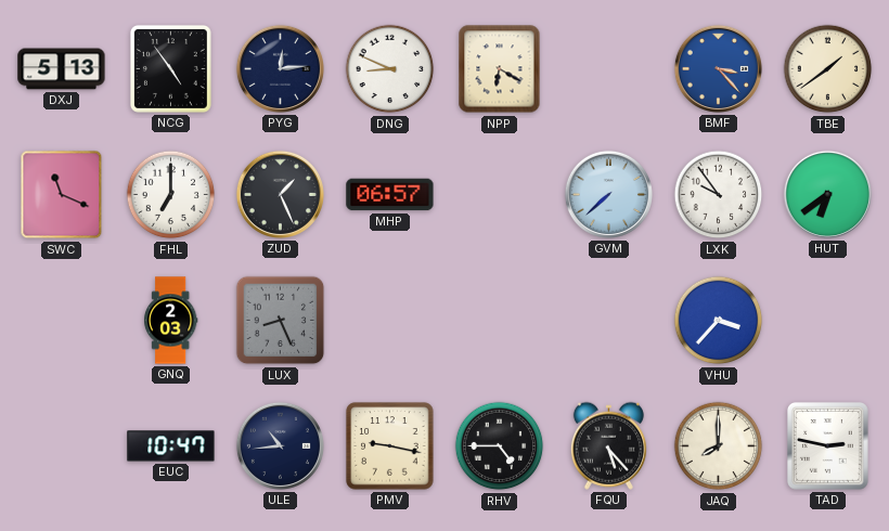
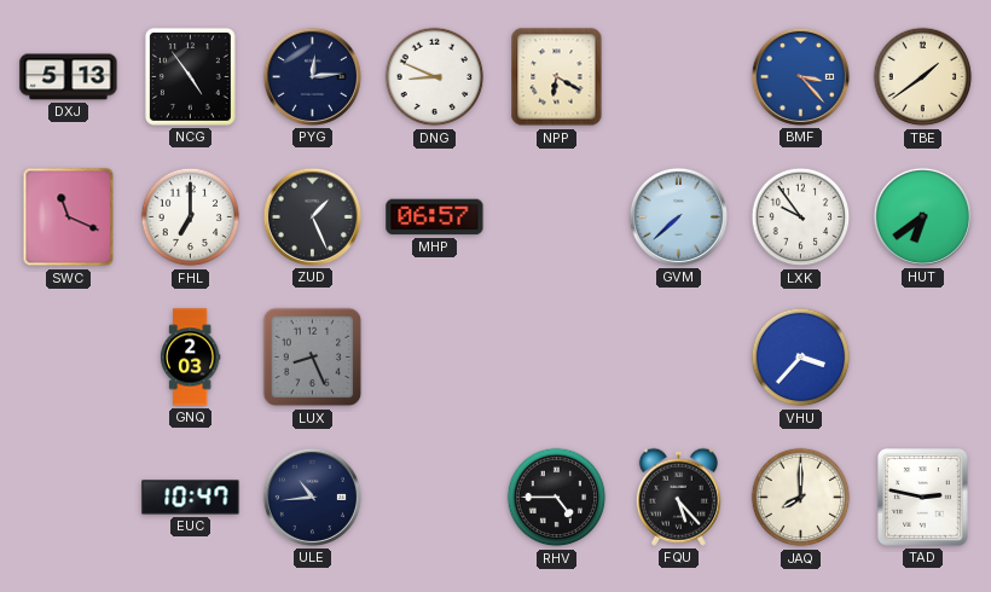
PMV: 9:17 -> none (390, 446)
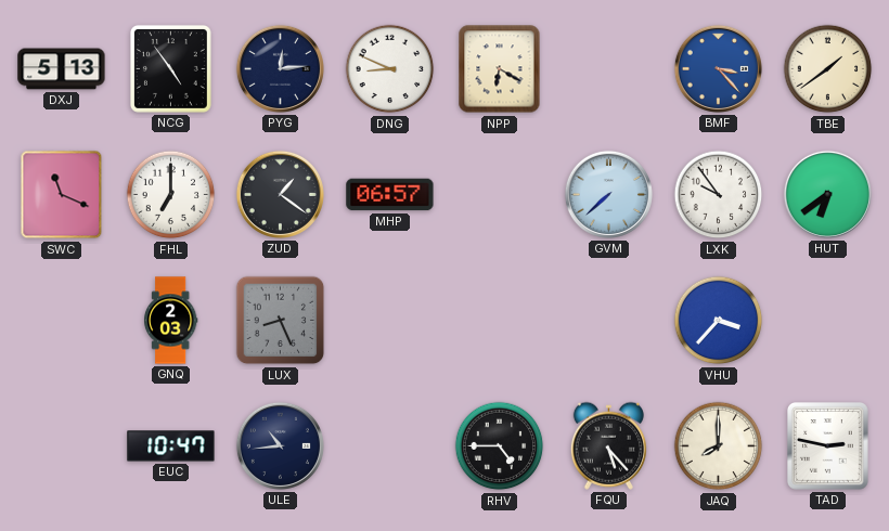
ZUD: 1:26 -> 1:21 (280, 194)
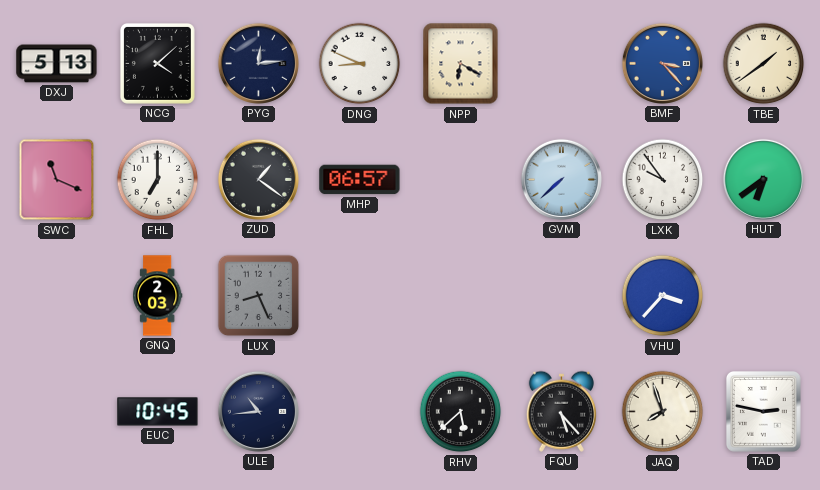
NCG: 4:54 -> 4:08 (157, 63)
EUC: 10:47 -> 10:45 (158, 412)
RHV: 4:45 -> 5:38 (461, 412)
JAQ: 8:00 -> 7:57 (663, 412)
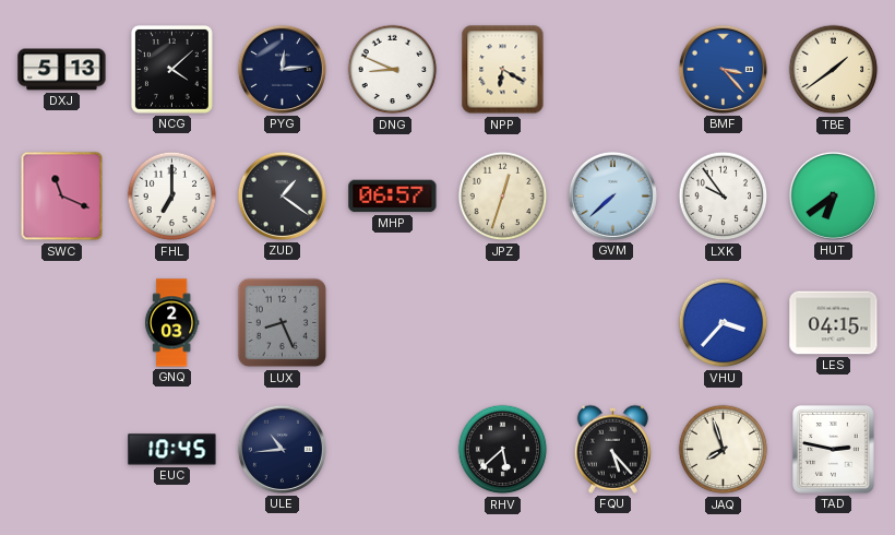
JPZ: none -> 12:33 (503, 197)
LES: none -> 04:15 (834, 323)
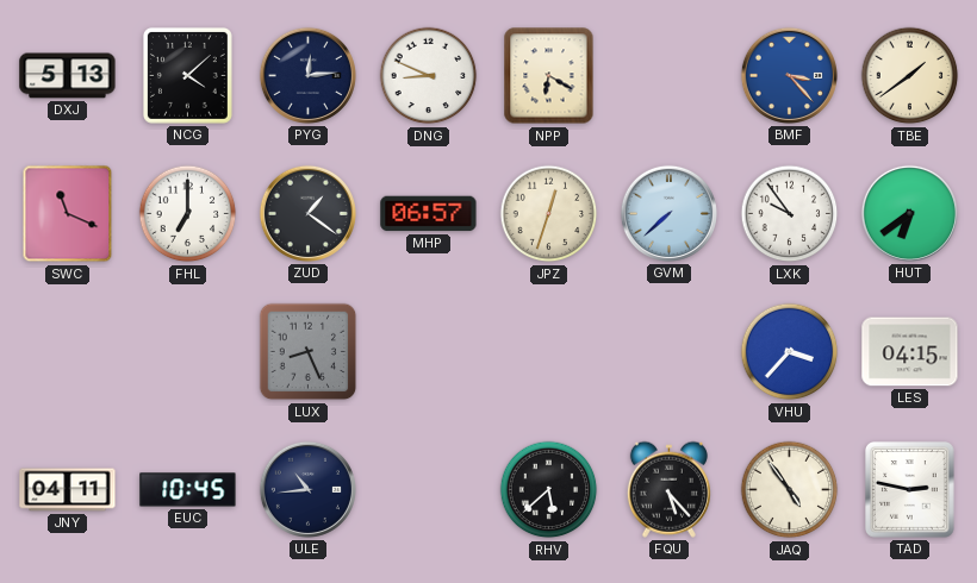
GNQ: 2:03 -> none (171, 323)
JNY: none -> 04:11 (68, 490)
JAQ: 7:57 -> 4:54 (790, 490)
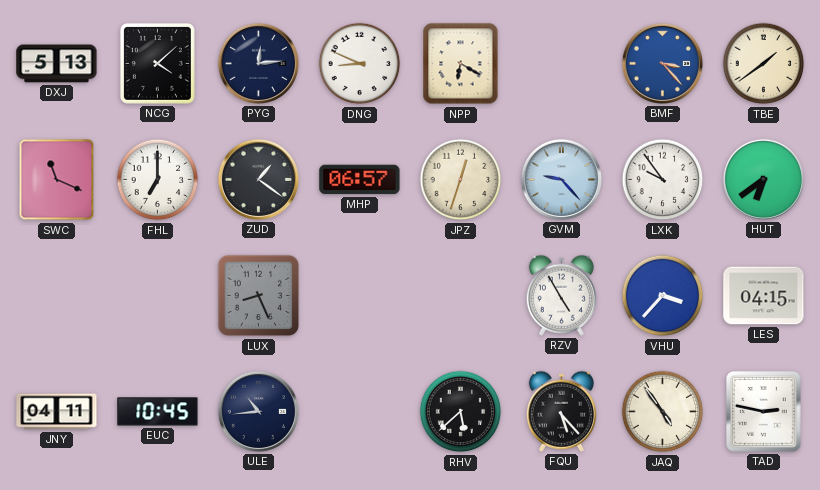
GVM: 7:38 -> 9:23 (561, 179)
RZV: none -> 4:55 (561, 295)
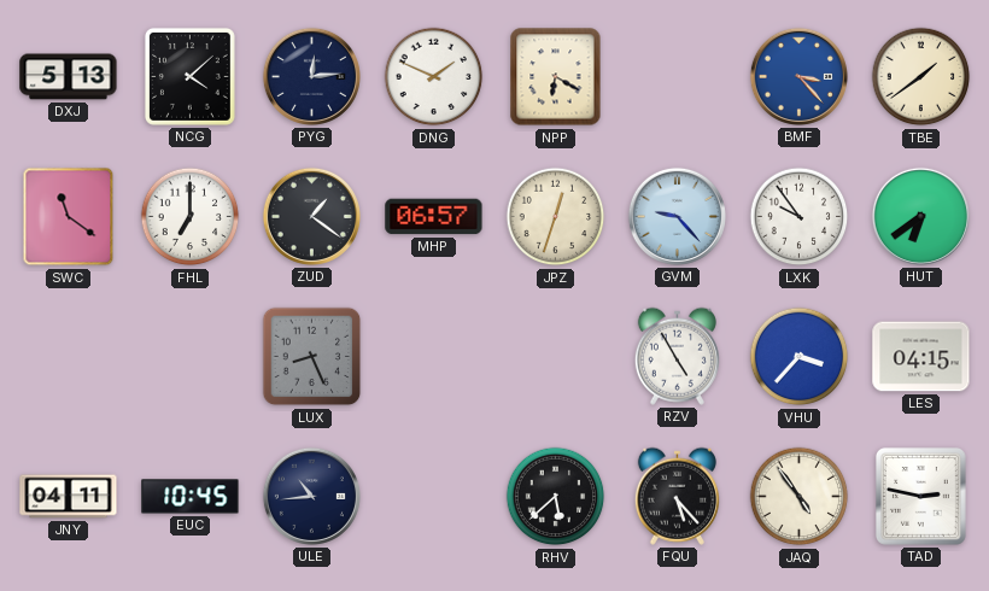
DNG: 8:49 -> 1:49 (434, 77)
SWC: 11:19 -> 11:21 (69, 217)
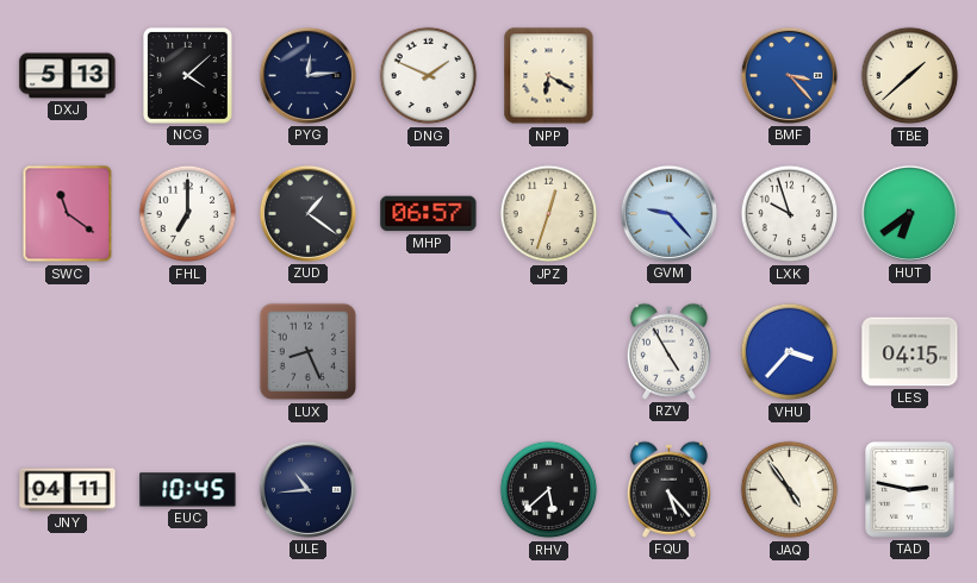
TBE: 1:39 -> 1:38 (910, 76)
LXK: 9:54 -> 9:57 (790, 214)
